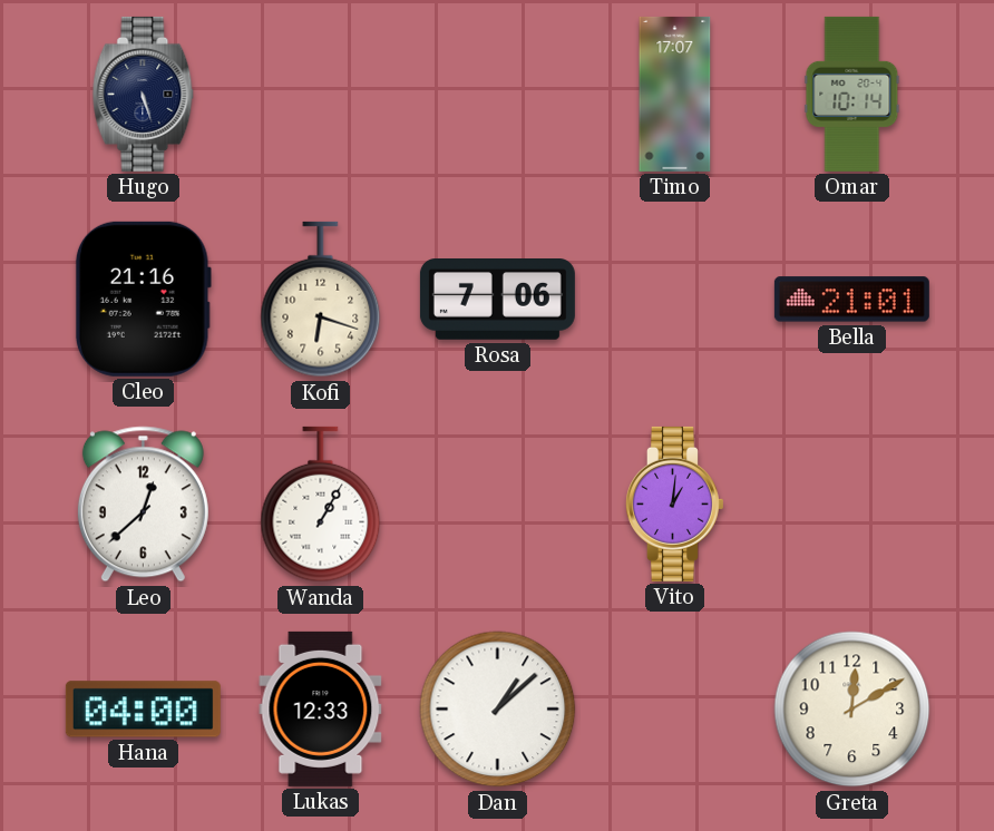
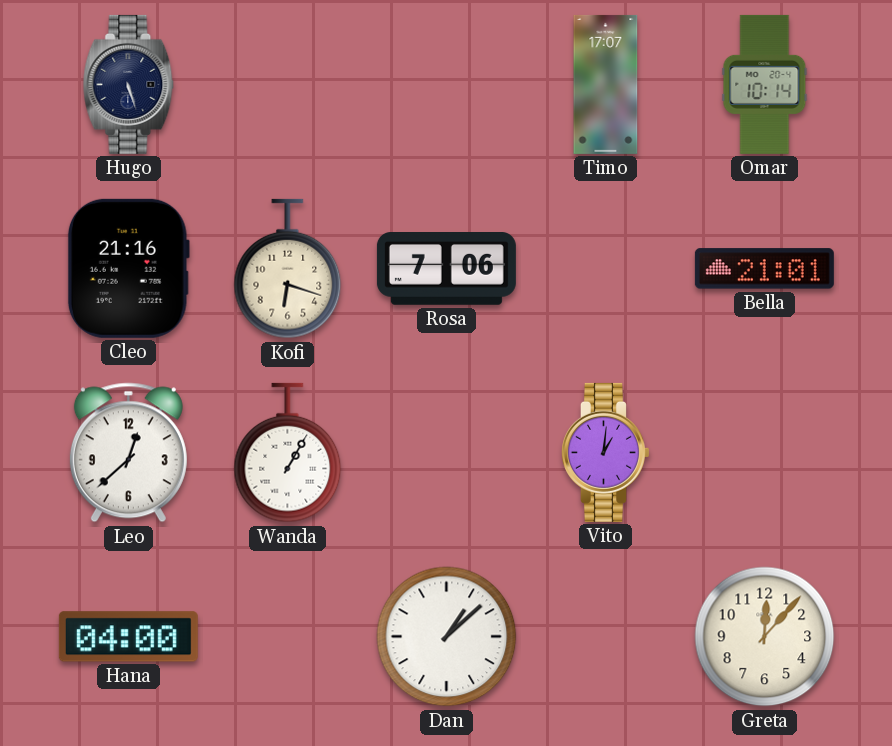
Lukas: 12:33 -> none (321, 708)
Greta: 12:10 -> 12:07 (765, 637)
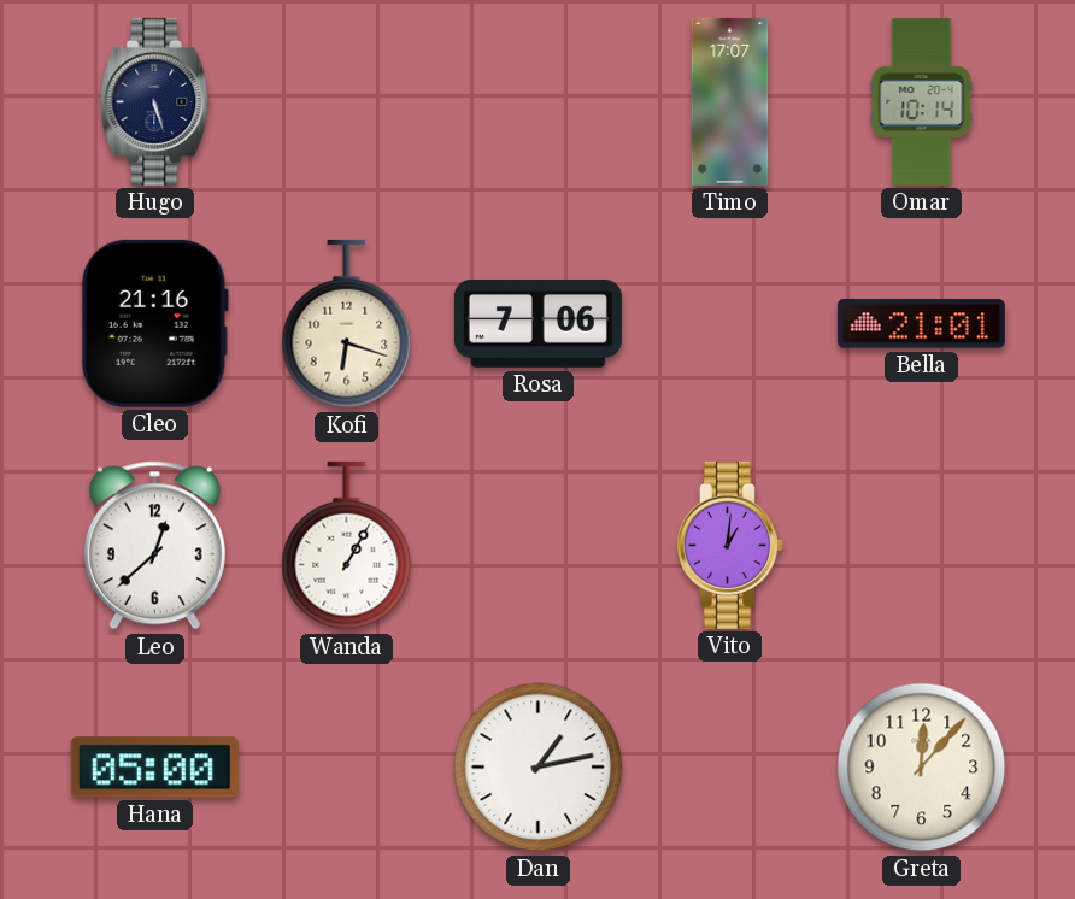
Hana: 04:00 -> 05:00 (154, 768)
Dan: 1:08 -> 1:13 (539, 768)
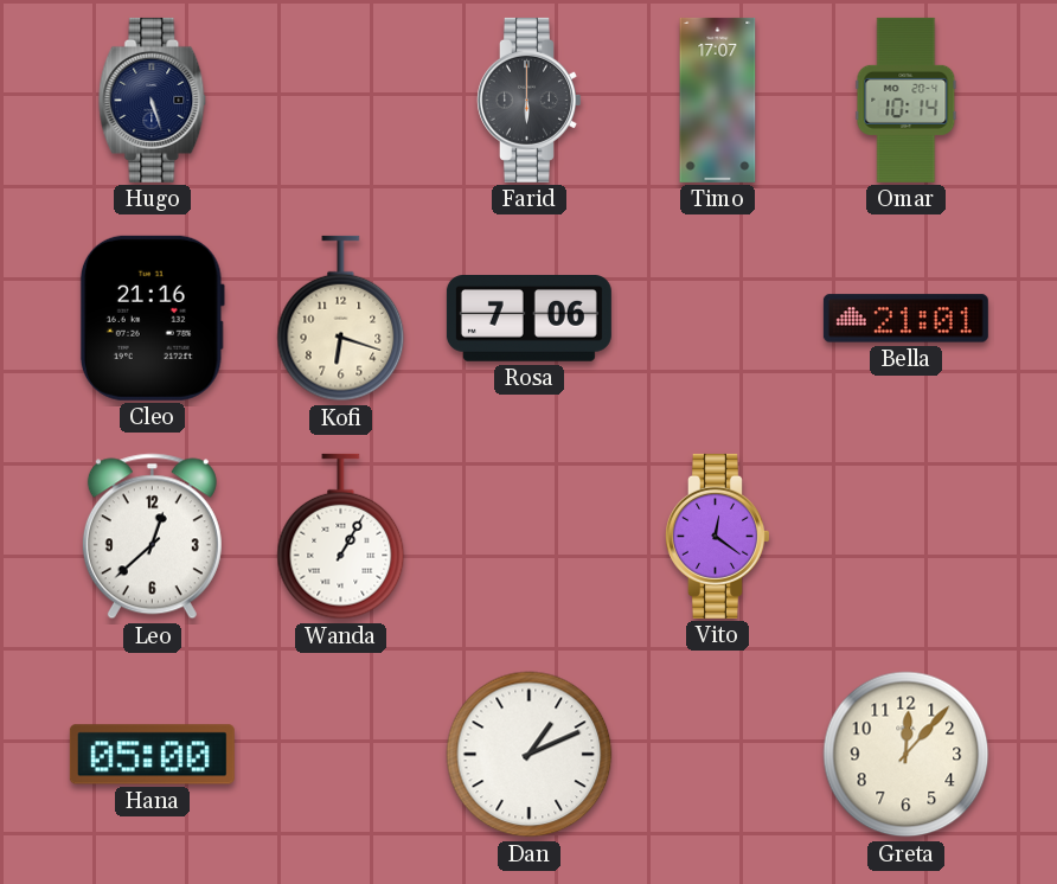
Farid: none -> 6:00 (528, 100)
Vito: 1:01 -> 12:21 (717, 536)
Dan: 1:13 -> 1:11 (530, 755)
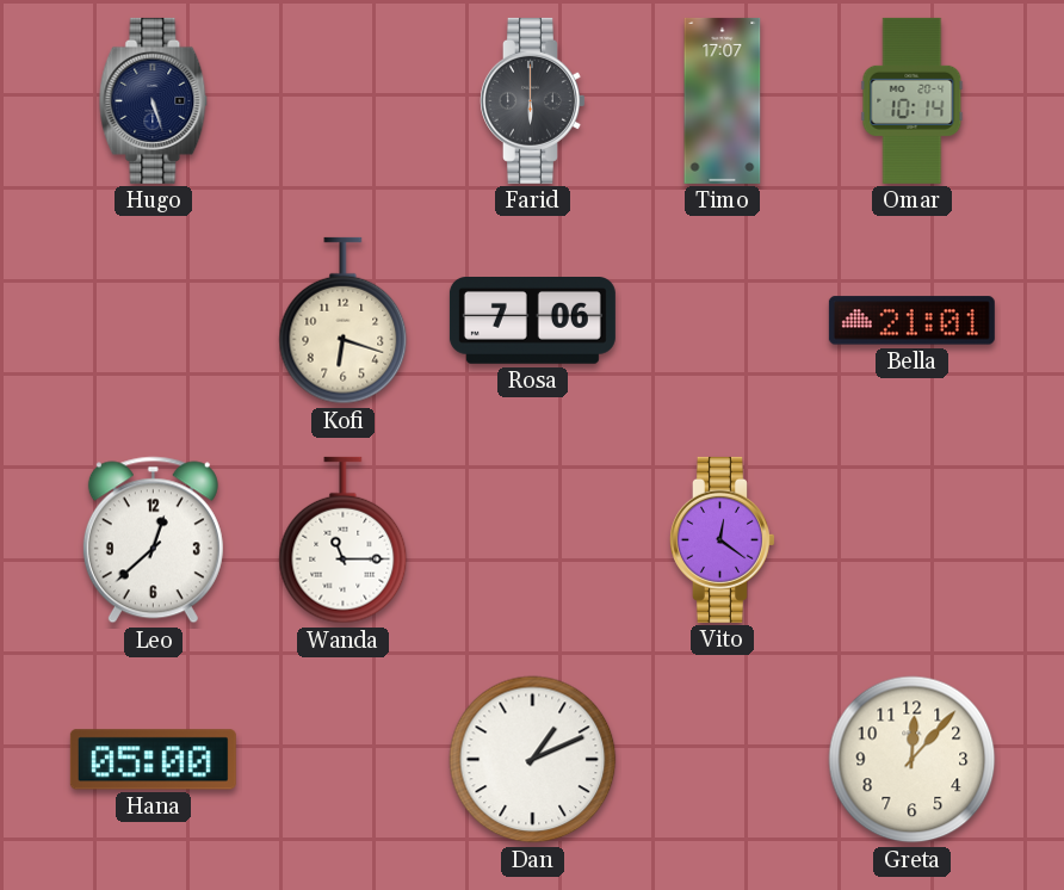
Cleo: 21:16 -> none (152, 318)
Wanda: 1:05 -> 11:15 (344, 540)
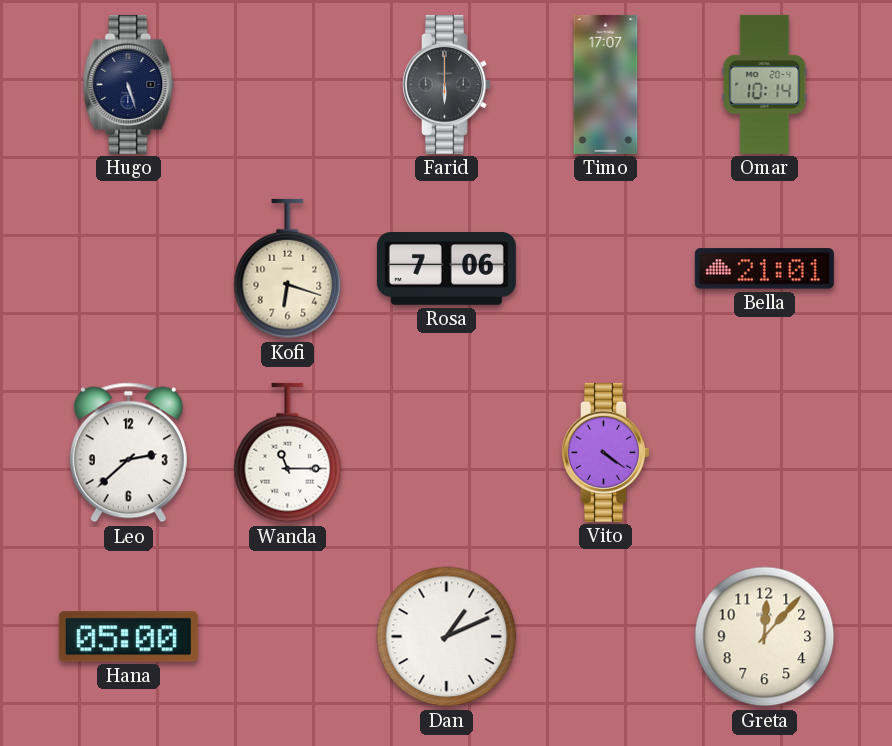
Leo: 12:38 -> 2:38 (128, 453)
Vito: 12:21 -> 4:21 (605, 452)
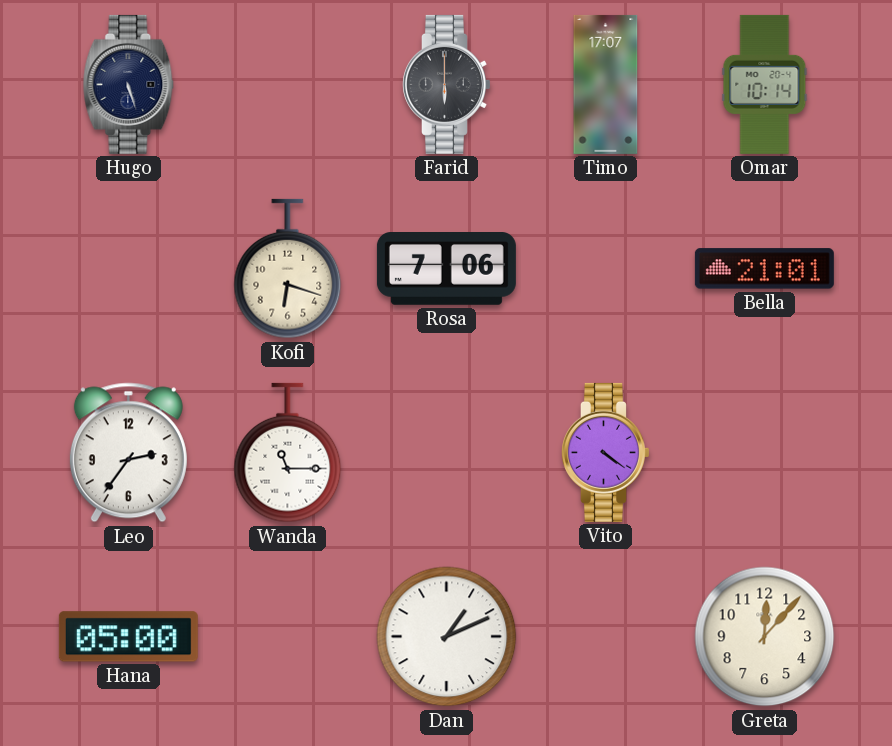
Leo: 2:38 -> 2:36 (128, 453)
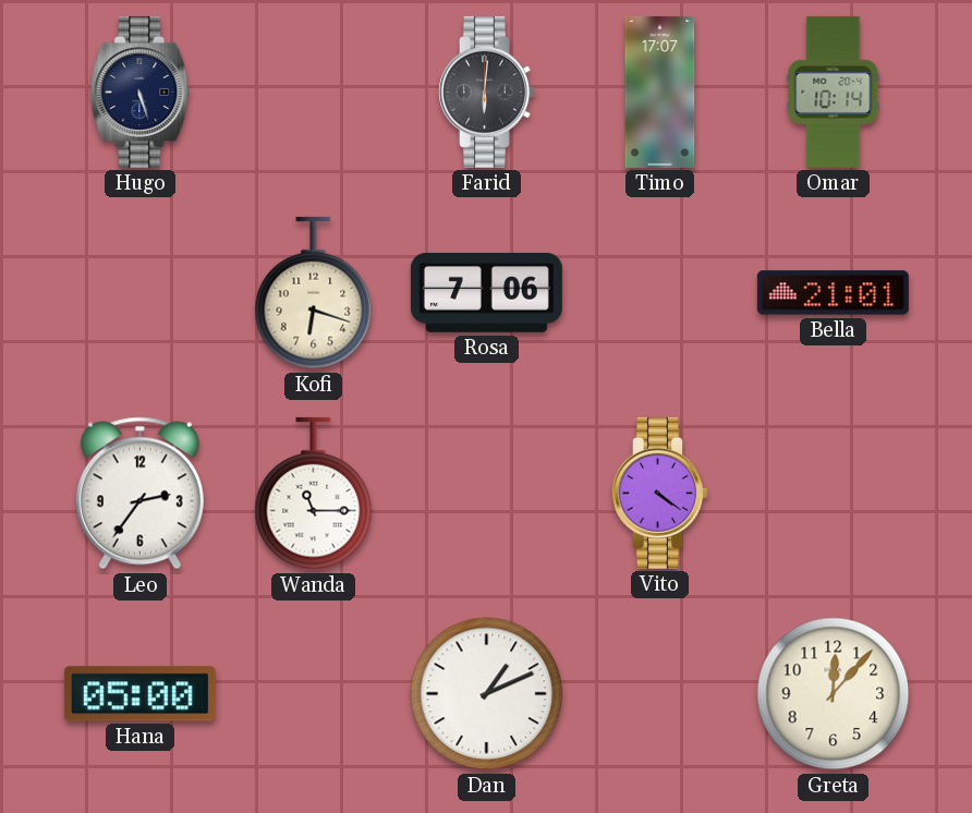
Farid: 6:00 -> 6:01 (486, 92)
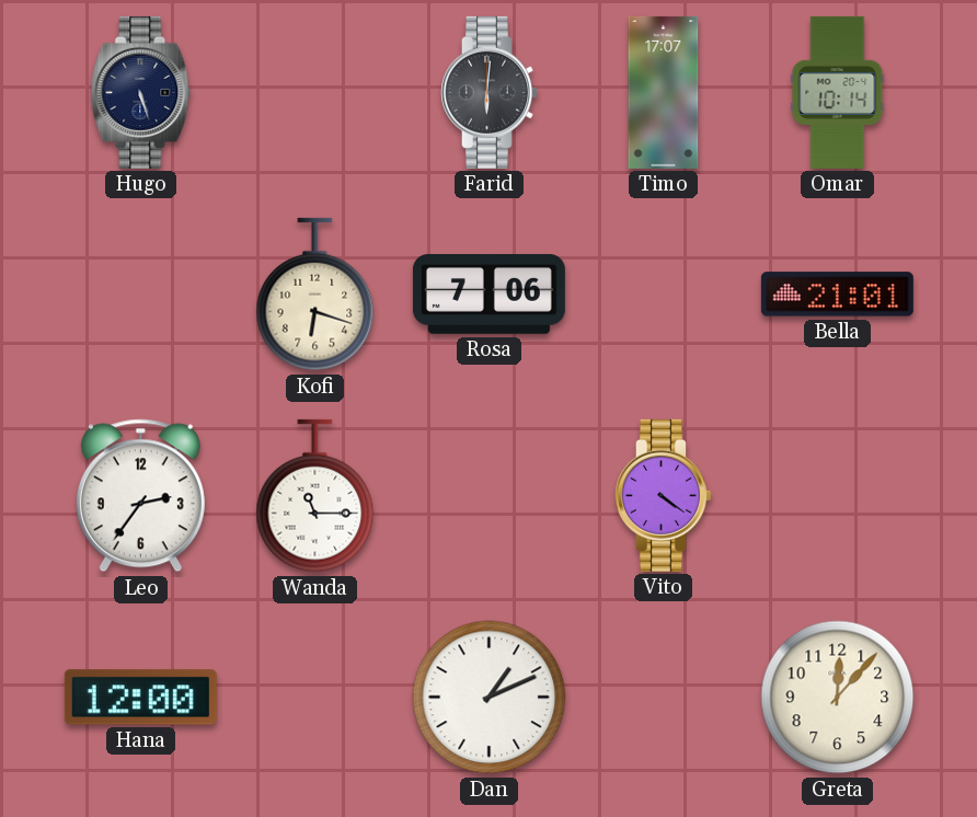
Hana: 05:00 -> 12:00 (140, 698)
